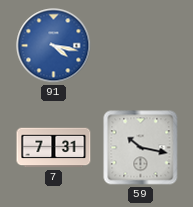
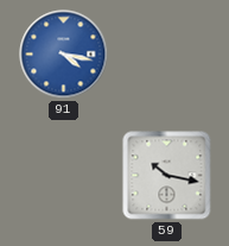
7: 7:31 -> none (54, 148)
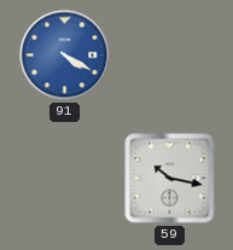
91: 4:17 -> 4:20 (65, 56)
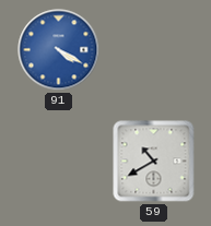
59: 10:17 -> 10:40 (154, 162)
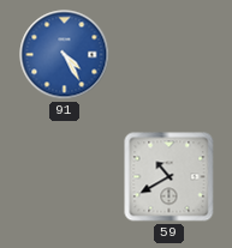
91: 4:20 -> 4:25 (65, 55)
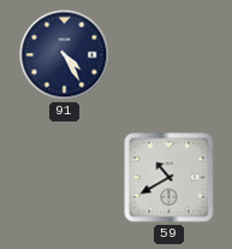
91 dial: blue -> navy (65, 55)
